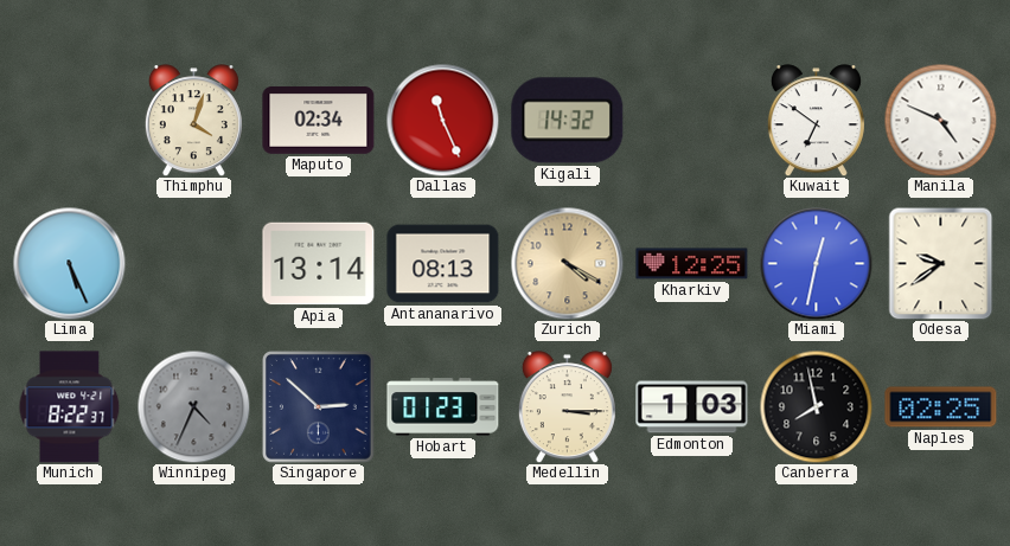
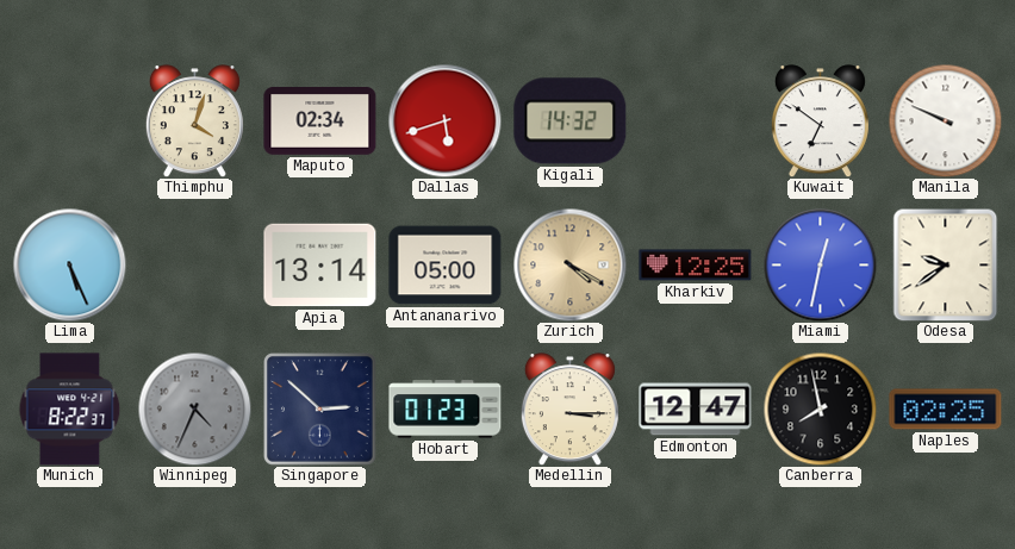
Dallas: 11:26 -> 5:42 (444, 120)
Manila: 4:49 -> 9:49 (945, 120)
Antananarivo: 08:13 -> 05:00 (446, 266)
Edmonton: 1:03 -> 12:47 (696, 410)
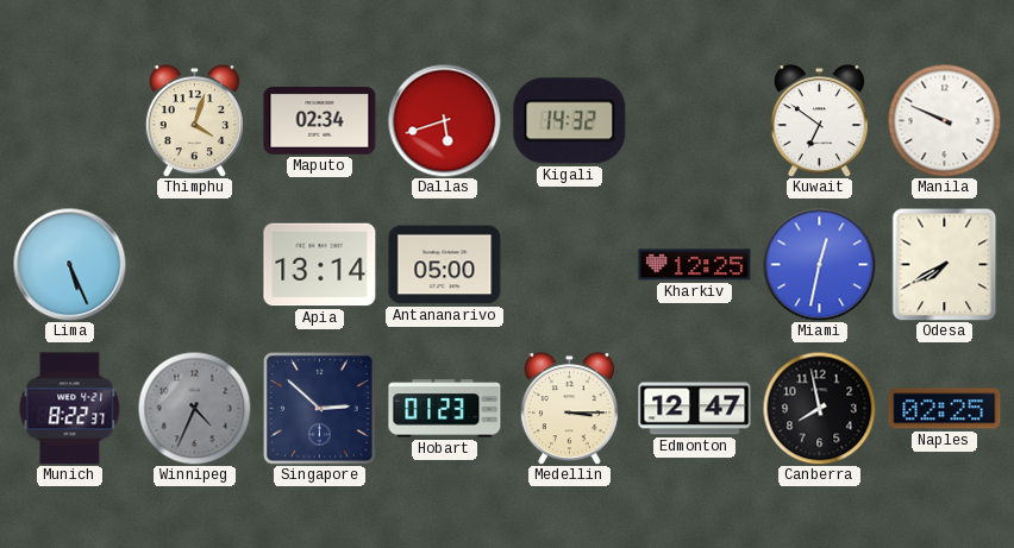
Zurich: 4:20 -> none (569, 264)
Odesa: 9:39 -> 7:40 (945, 264)
